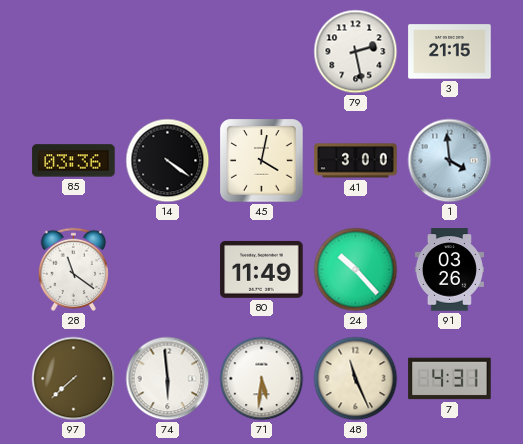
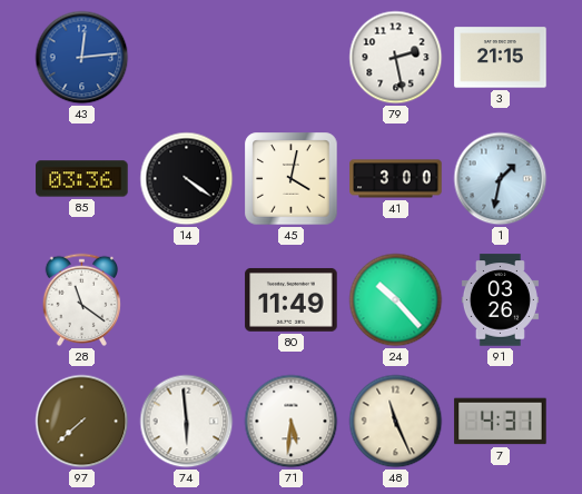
43: none -> 12:14 (82, 58)
1: 3:59 -> 1:32 (501, 179)
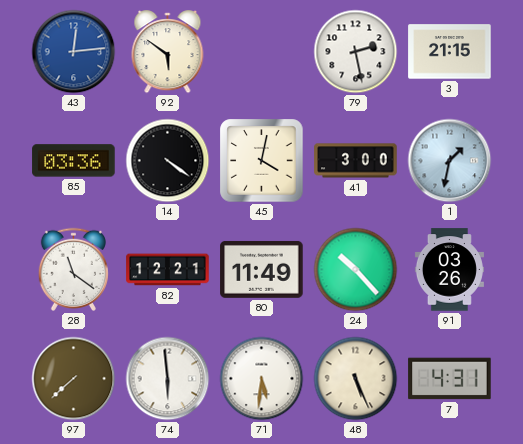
92: none -> 5:51 (168, 52)
82: none -> 12:21 (168, 270)
48: 11:26 -> 5:26 (356, 379)
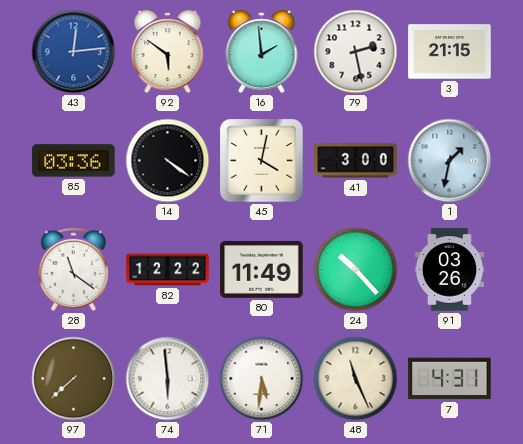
16: none -> 1:59 (262, 52)
82: 12:21 -> 12:22 (168, 270)
48: 5:26 -> 11:26 (356, 379)
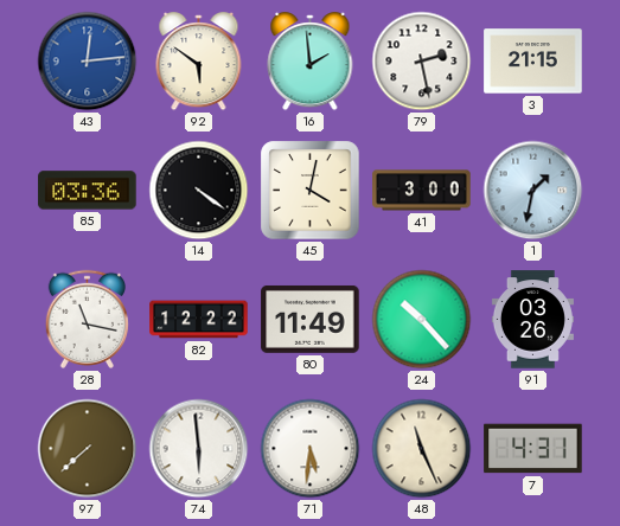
28: 11:21 -> 11:17 (87, 319)
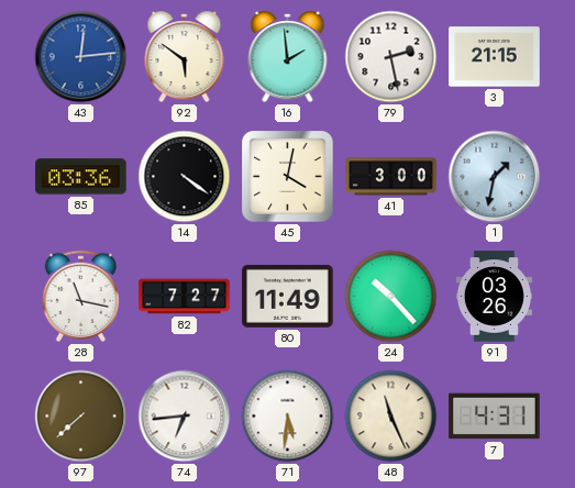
82: 12:22 -> 7:27 (185, 297)
74: 5:59 -> 6:44 (185, 417)
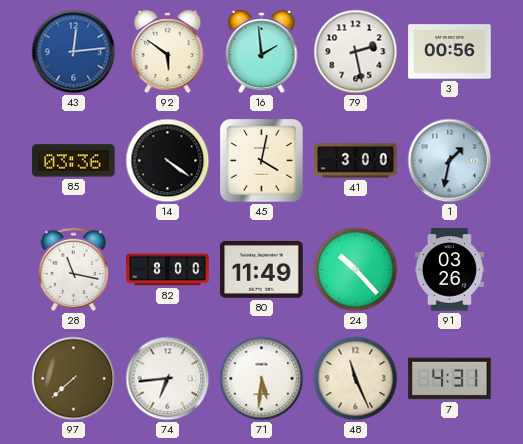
3: 21:15 -> 00:56 (450, 52)
82: 7:27 -> 8:00 (168, 270)
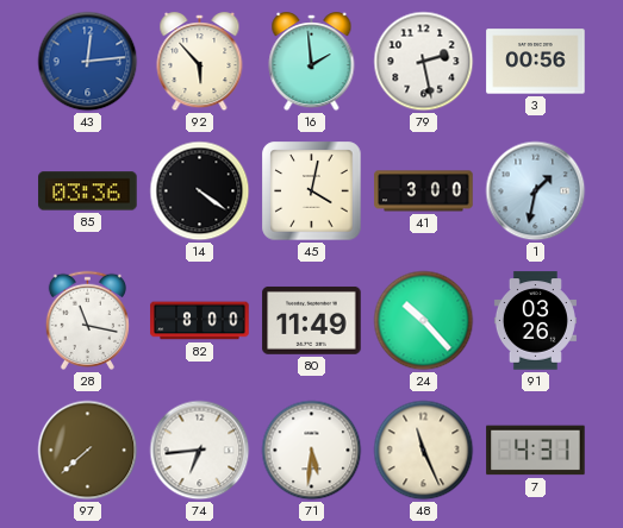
92: 5:51 -> 5:53 (200, 62)
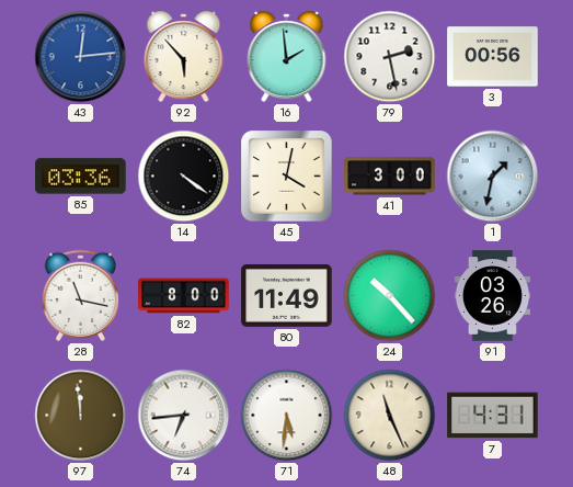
97: 7:38 -> 11:59 (81, 416)
